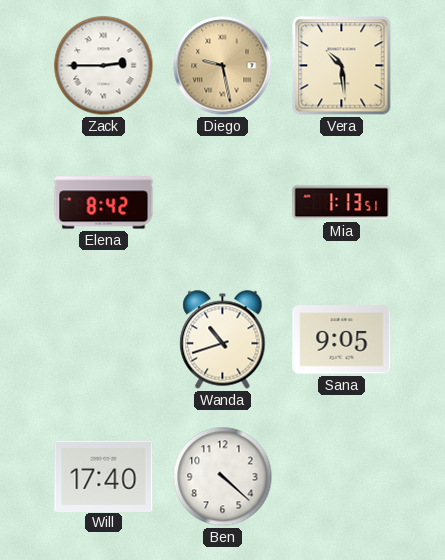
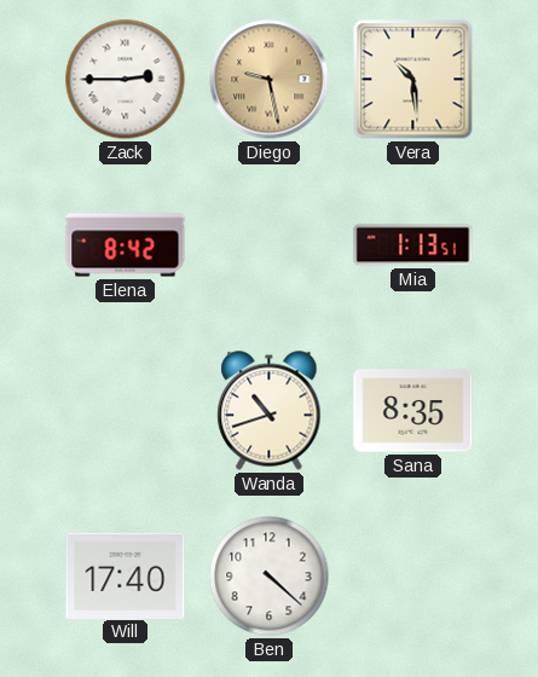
Sana: 9:05 -> 8:35 (413, 411)
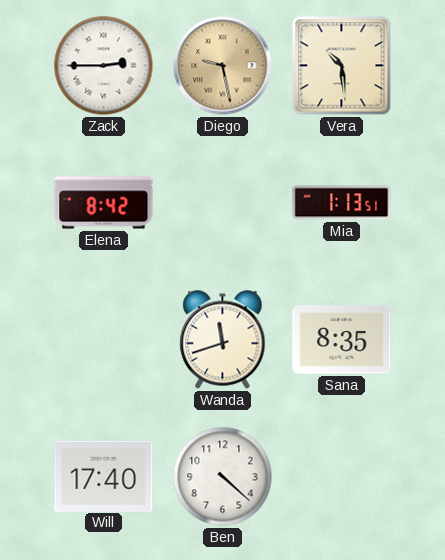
Wanda: 10:42 -> 11:42 (223, 340)
